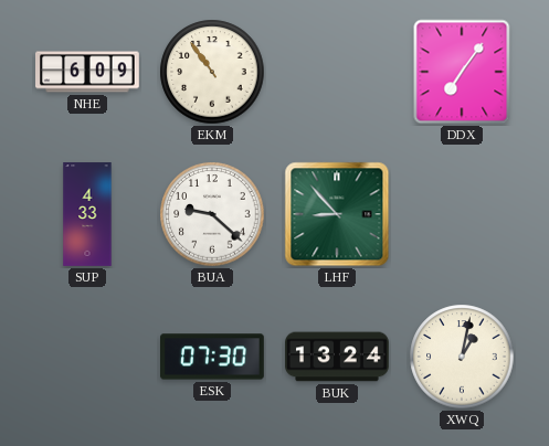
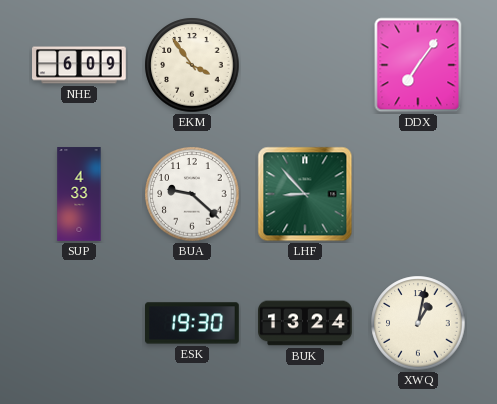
EKM: 10:54 -> 3:54 (192, 65)
ESK: 07:30 -> 19:30 (193, 323)
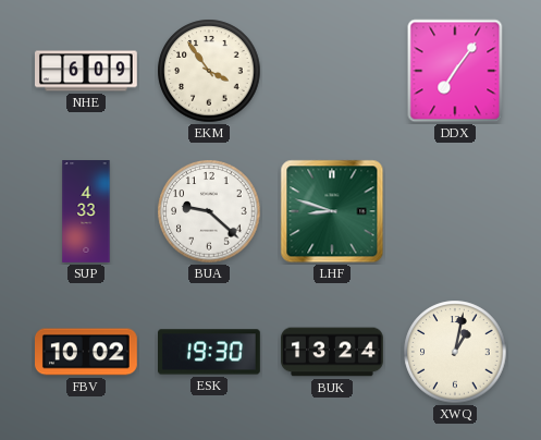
LHF: 8:53 -> 8:48 (332, 211)
FBV: none -> 10:02 (87, 352)
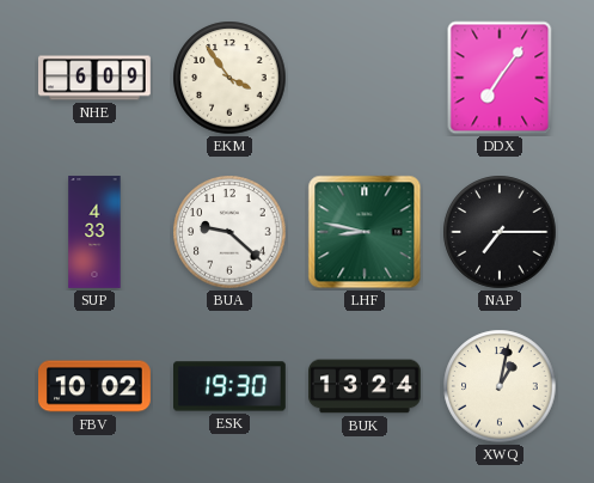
LHF: 8:48 -> 8:47 (365, 232)
NAP: none -> 7:15 (500, 232)
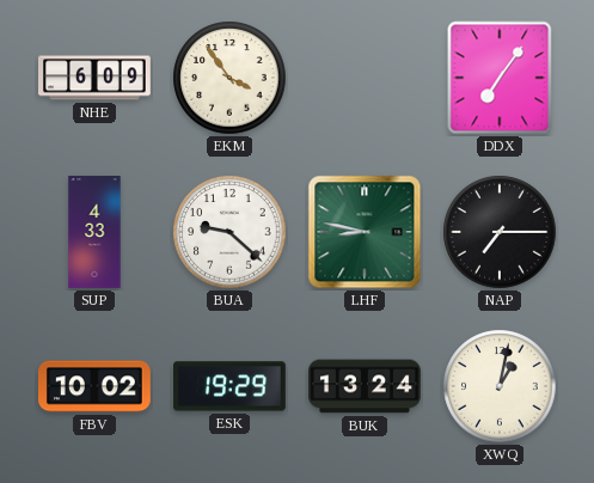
ESK: 19:30 -> 19:29 (231, 386)
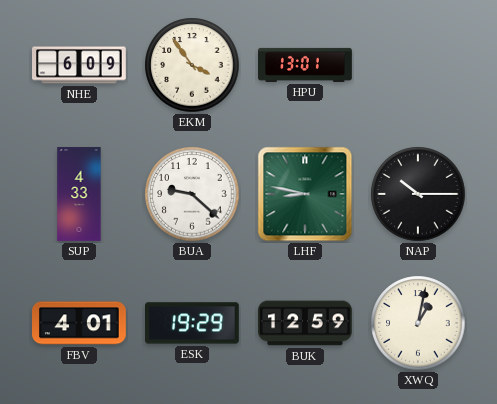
HPU: none -> 13:01 (305, 65)
DDX: 7:06 -> none (500, 78)
NAP: 7:15 -> 10:15 (418, 194)
FBV: 10:02 -> 4:01 (80, 323)
BUK: 13:24 -> 12:59 (305, 323)
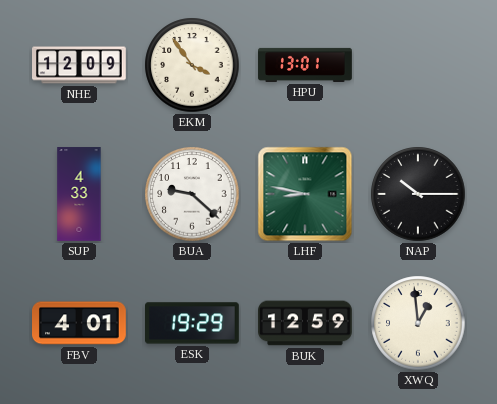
NHE: 6:09 -> 12:09 (79, 65)
XWQ: 1:02 -> 12:59 (418, 323)
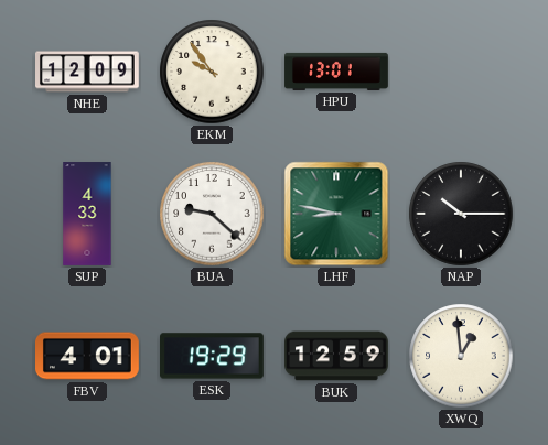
EKM: 3:54 -> 9:54 (212, 72)
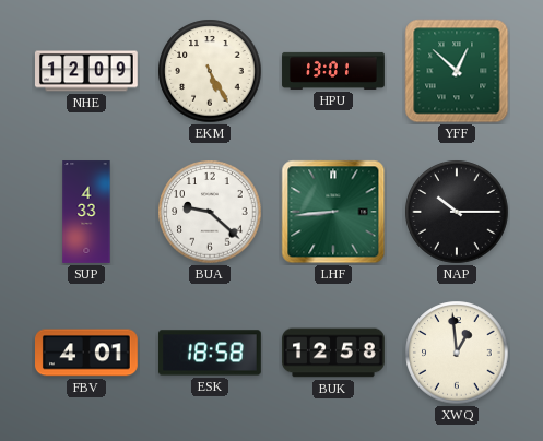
EKM: 9:54 -> 5:25 (210, 71)
YFF: none -> 12:52 (457, 71)
LHF: 8:47 -> 8:44 (333, 212)
ESK: 19:29 -> 18:58 (211, 353)
BUK: 12:59 -> 12:58 (333, 353)
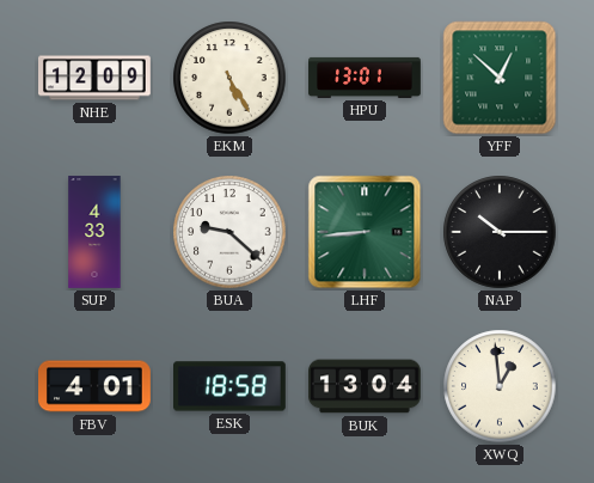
BUK: 12:58 -> 13:04 (365, 386)
